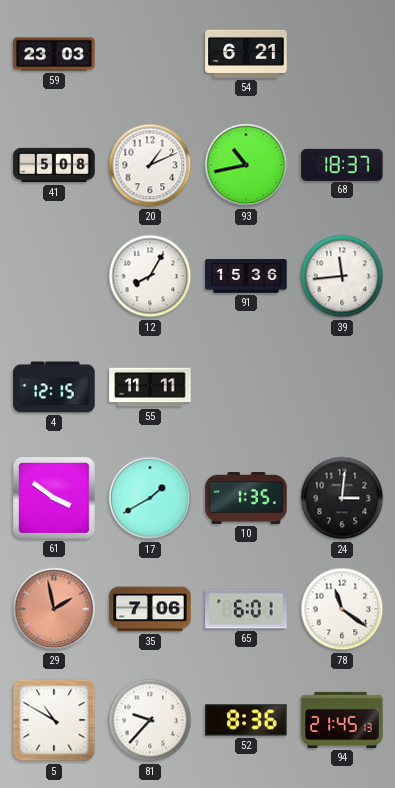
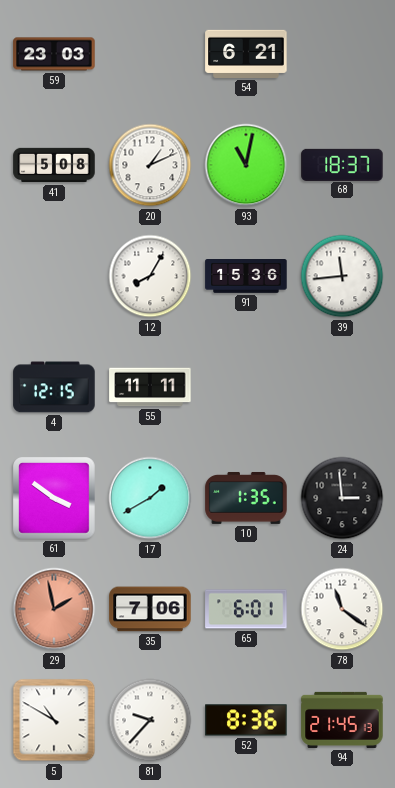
93: 10:43 -> 11:02 (246, 165)
24: 3:01 -> 2:59 (342, 498)
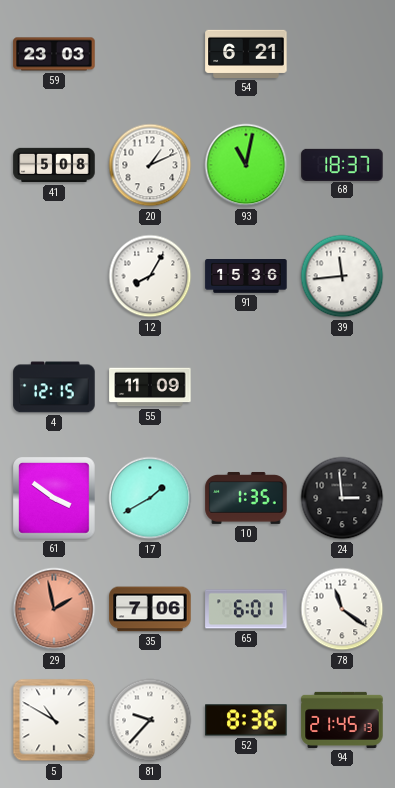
55: 11:11 -> 11:09 (150, 387)
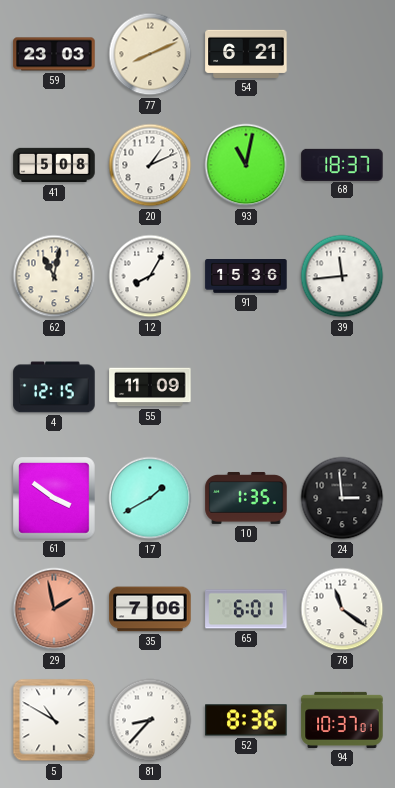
77: none -> 8:11 (150, 54)
62: none -> 11:02 (54, 276)
81: 9:37 -> 8:37 (150, 720)
94: 21:45 -> 10:37 (342, 720)
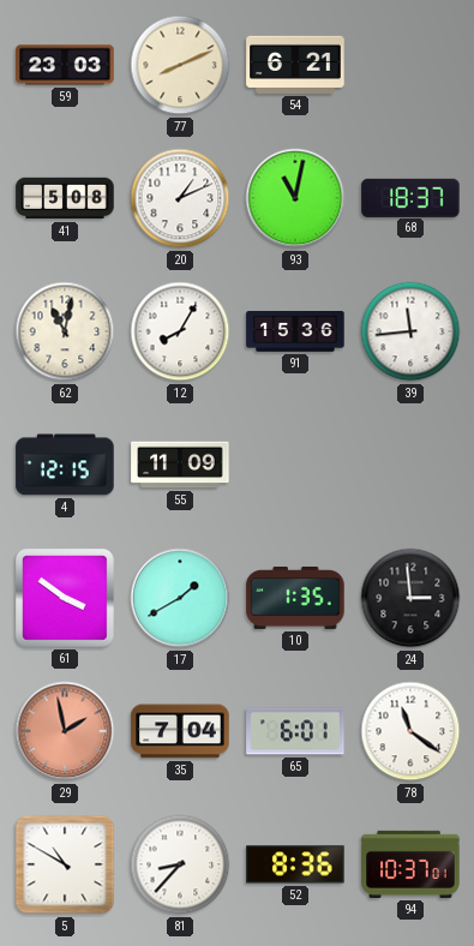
35: 7:06 -> 7:04 (180, 731)
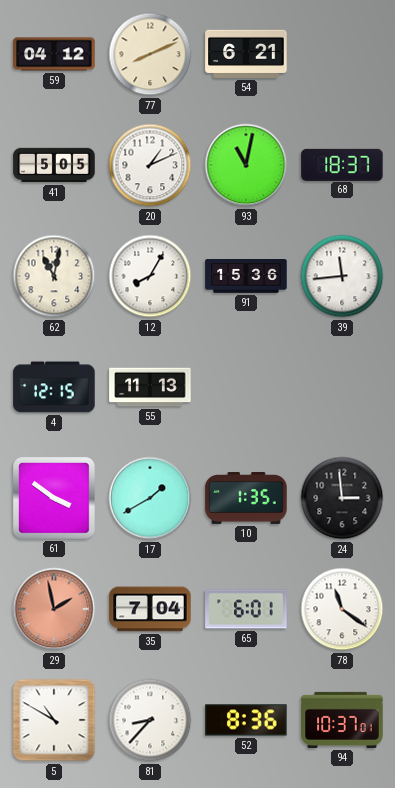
59: 23:03 -> 04:12 (54, 54)
41: 5:08 -> 5:05 (54, 165)
55: 11:09 -> 11:13 (150, 387)
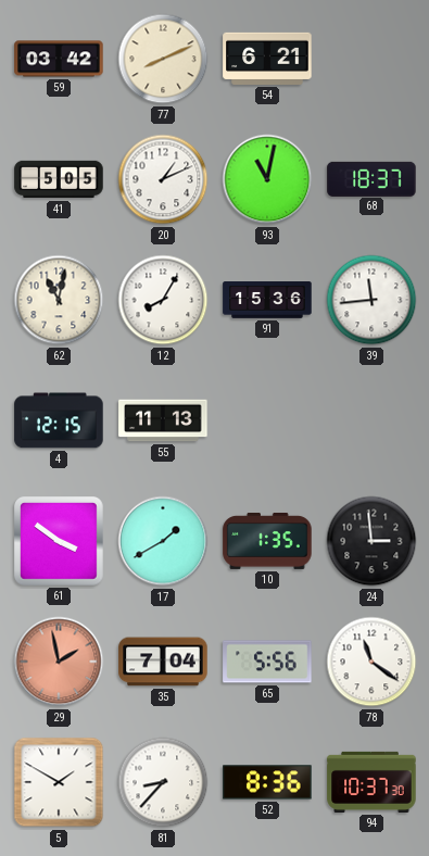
59: 04:12 -> 03:42 (59, 59)
65: 6:01 -> 5:56 (267, 662)
5: 10:50 -> 1:50 (59, 782)
94: 10:37:01 -> 10:37:30 (371, 782)
